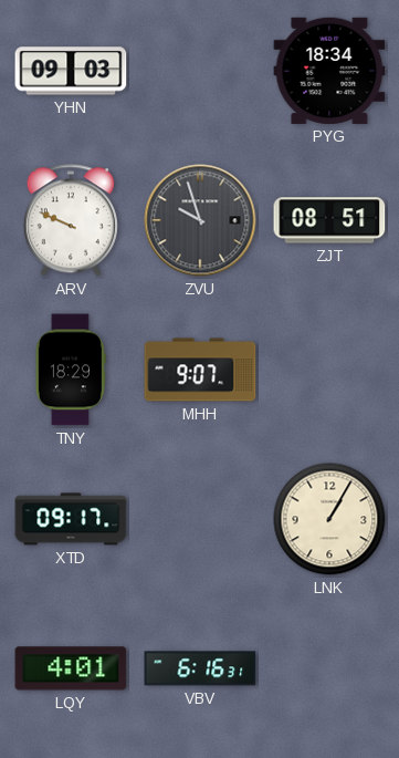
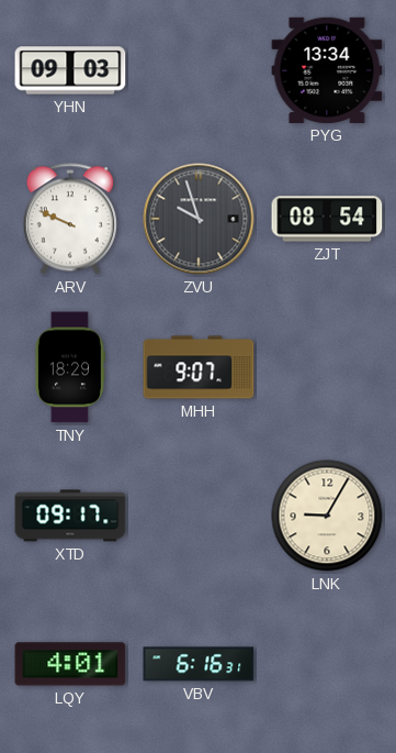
PYG: 18:34 -> 13:34 (327, 70)
ZJT: 08:51 -> 08:54 (327, 219)
LNK: 1:05 -> 9:05 (327, 516)
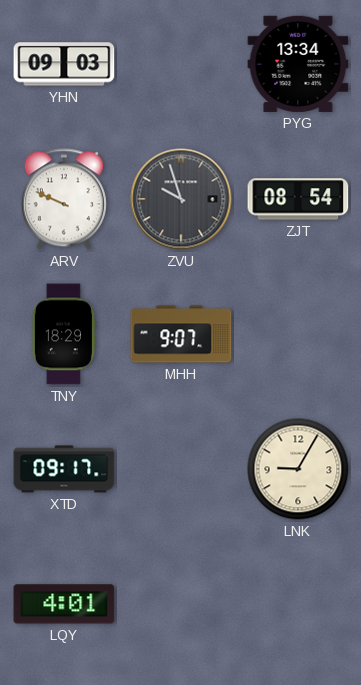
VBV: 6:16 -> none (199, 664)
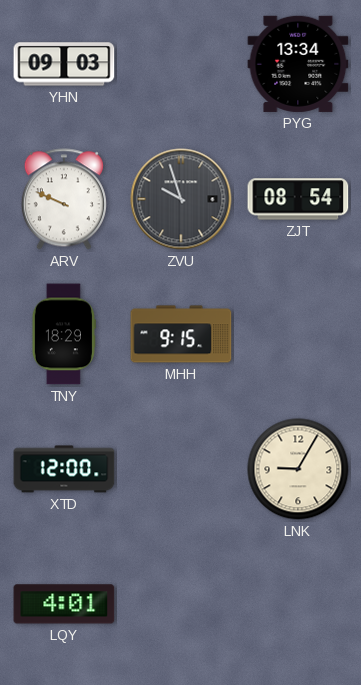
MHH: 9:07 -> 9:15 (181, 334)
XTD: 09:17 -> 12:00 (64, 469)
